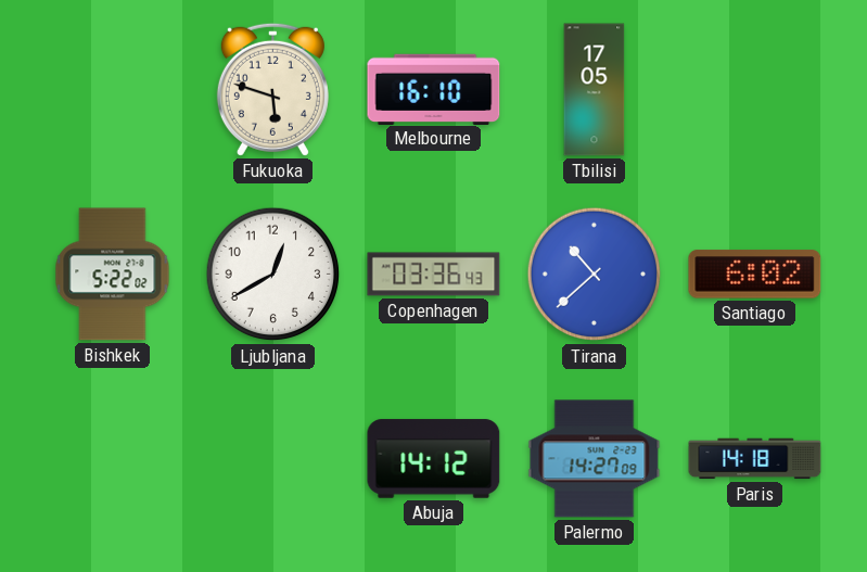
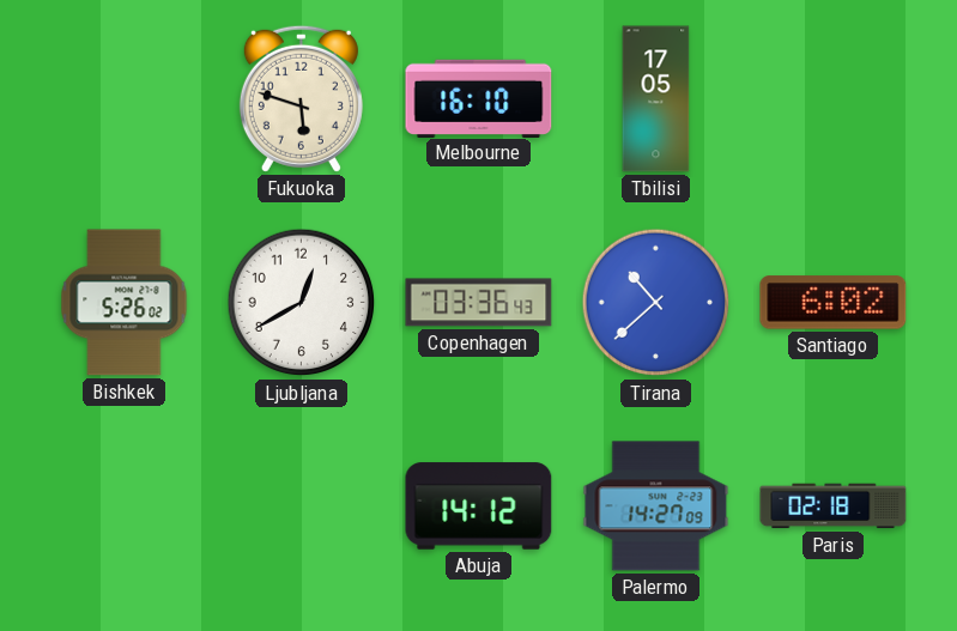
Bishkek: 5:22 -> 5:26 (125, 303)
Paris: 14:18 -> 02:18 (834, 506)
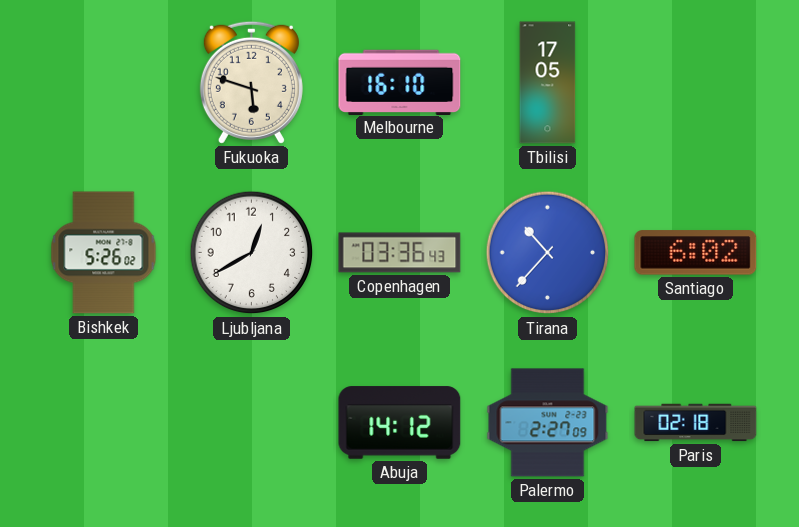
Tirana: 10:38 -> 10:37 (548, 253)
Palermo: 14:27 -> 2:27 (548, 423)
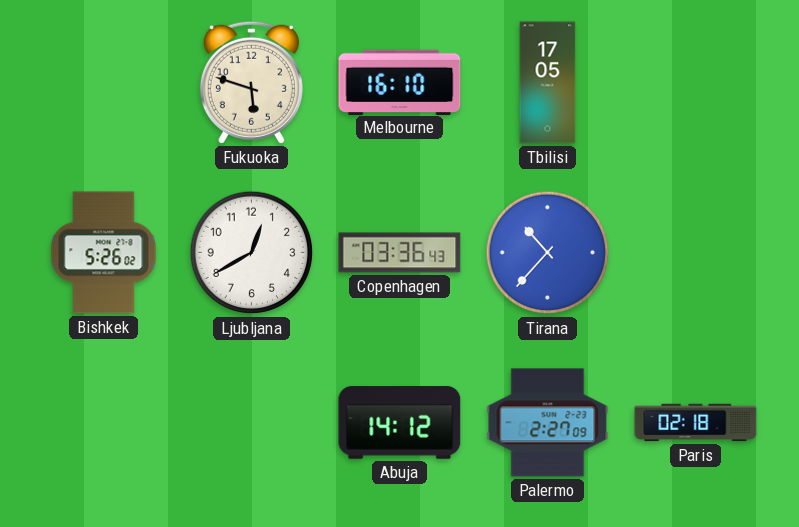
Santiago: 6:02 -> none (696, 253)
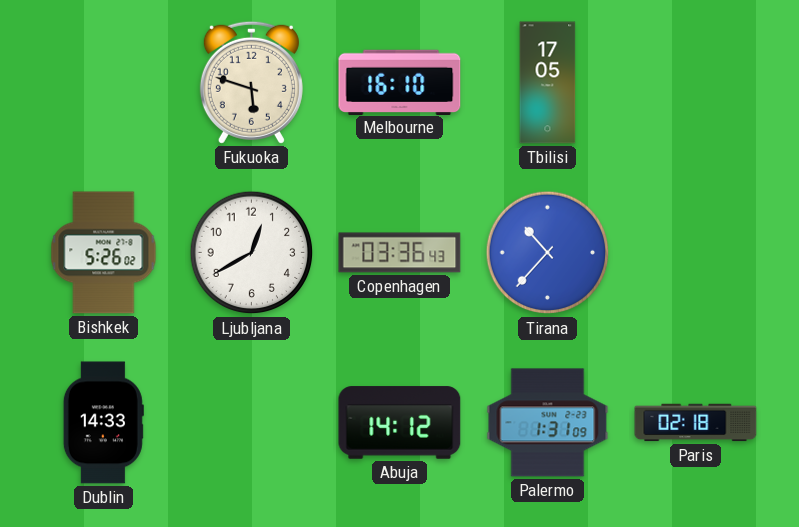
Dublin: none -> 14:33 (103, 423)
Palermo: 2:27 -> 1:31 (548, 423)
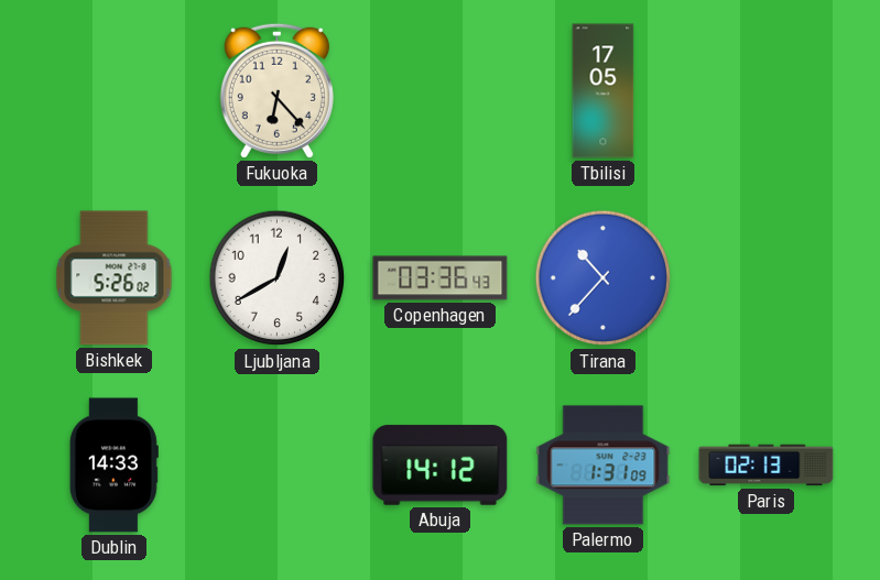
Fukuoka: 5:48 -> 6:23 (276, 90)
Melbourne: 16:10 -> none (400, 82)
Paris: 02:18 -> 02:13 (767, 466)
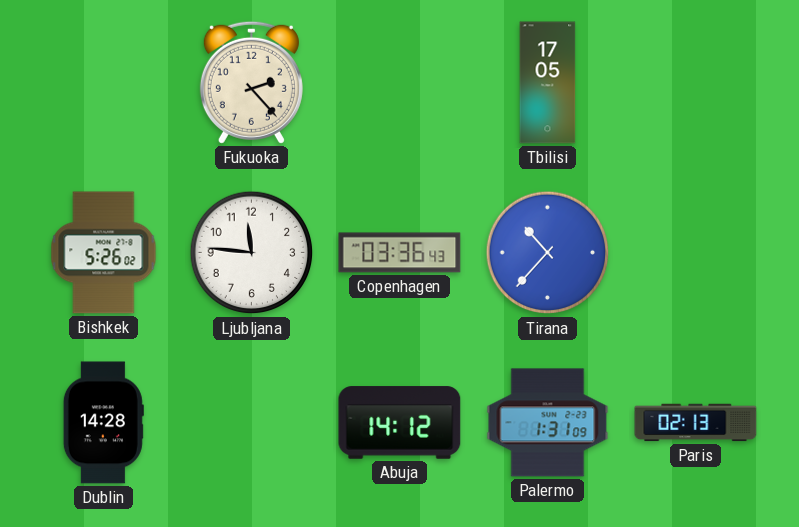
Fukuoka: 6:23 -> 2:23 (251, 82)
Ljubljana: 12:40 -> 11:46 (252, 253)
Dublin: 14:33 -> 14:28 (103, 423)
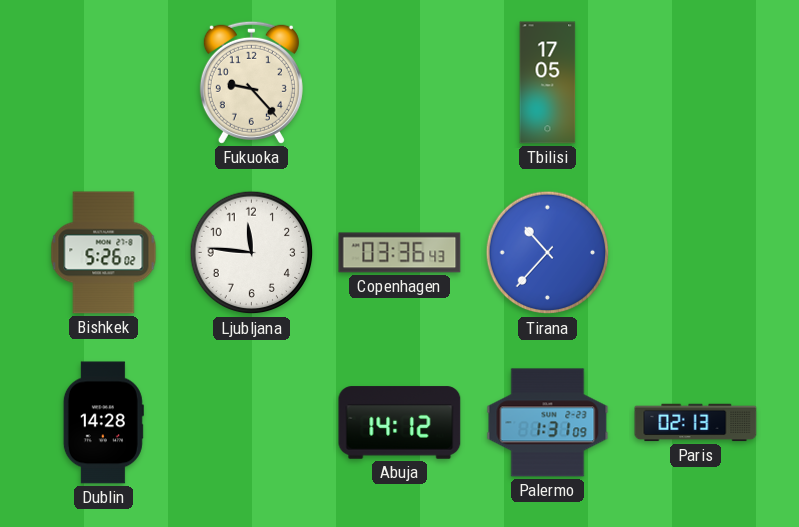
Fukuoka: 2:23 -> 9:23 (251, 82)
